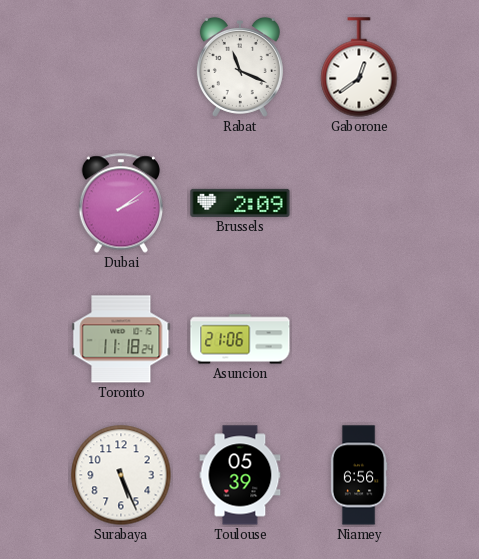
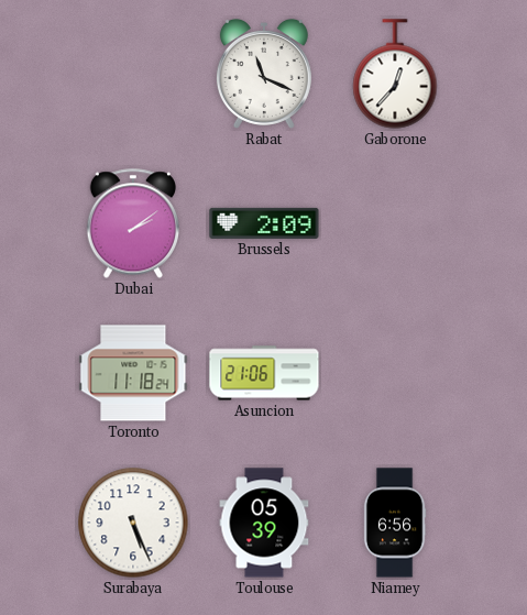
Gaborone: 12:39 -> 12:37 (395, 74)
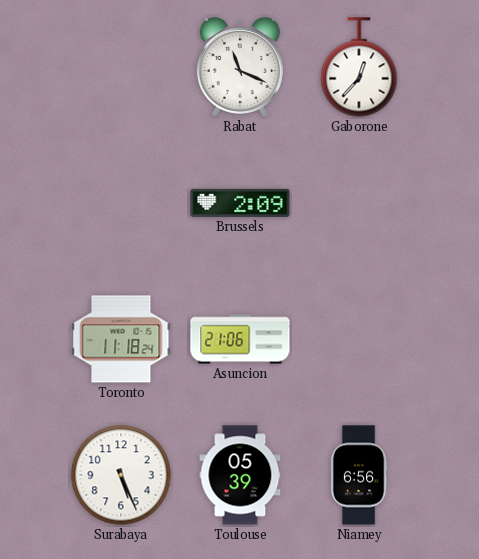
Dubai: 2:09 -> none (132, 223)
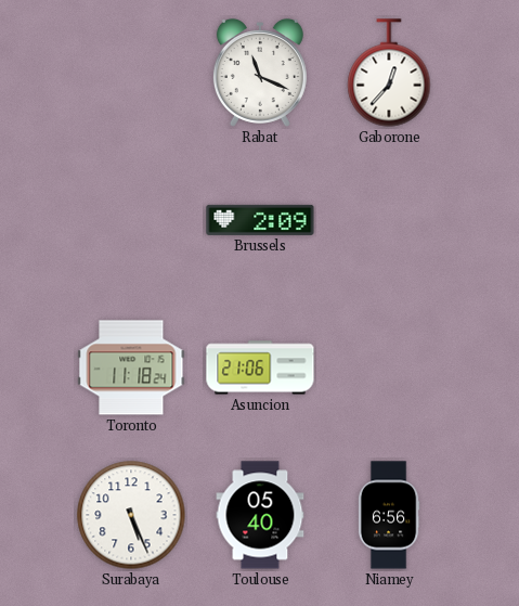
Toulouse: 05:39 -> 05:40 (260, 515)
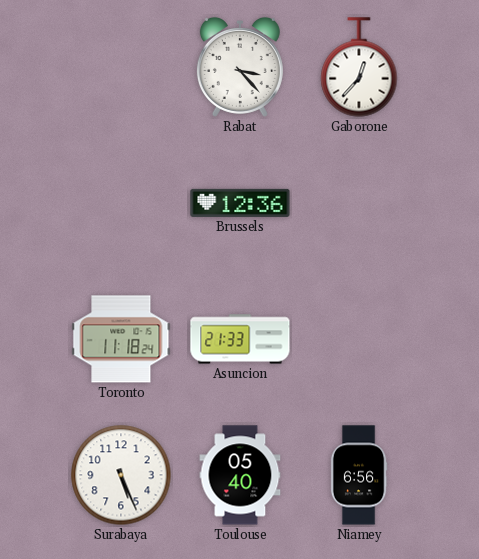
Rabat: 11:19 -> 3:23 (240, 67)
Brussels: 2:09 -> 12:36 (240, 203)
Asuncion: 21:06 -> 21:33 (240, 339)
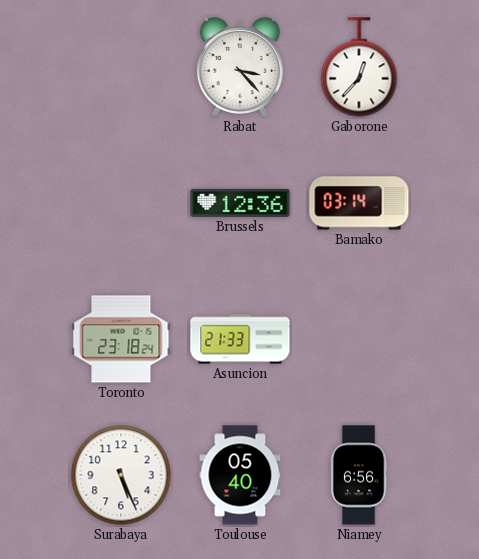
Bamako: none -> 03:14 (359, 203)
Toronto: 11:18 -> 23:18 (121, 339)
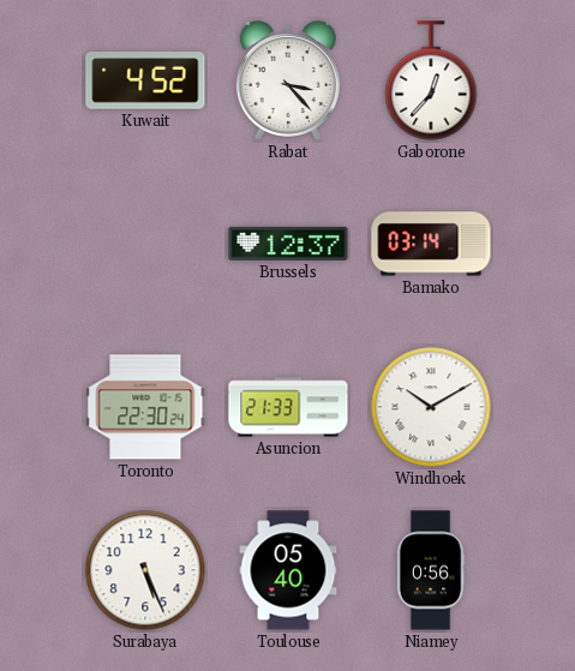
Kuwait: none -> 4:52 (145, 80)
Brussels: 12:36 -> 12:37 (288, 244)
Toronto: 23:18 -> 22:30 (145, 407)
Windhoek: none -> 10:10 (431, 407)
Niamey: 6:56 -> 0:56 (431, 570)
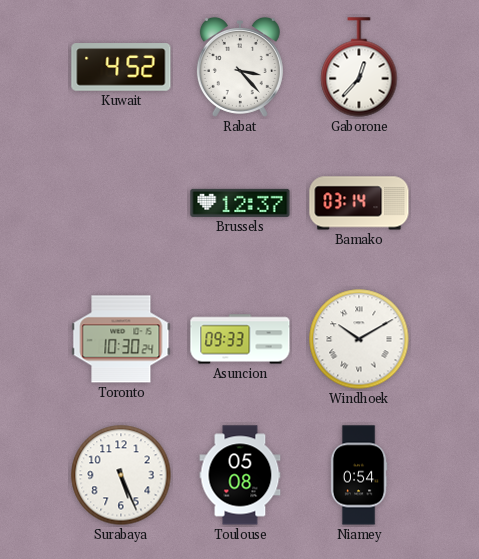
Toronto: 22:30 -> 10:30 (121, 339)
Asuncion: 21:33 -> 09:33 (240, 339)
Toulouse: 05:40 -> 05:08 (240, 475)
Niamey: 0:56 -> 0:54 (359, 475)
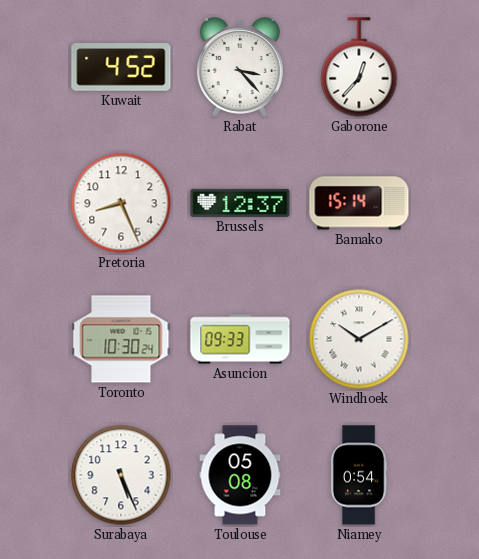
Pretoria: none -> 8:26 (121, 203)
Bamako: 03:14 -> 15:14 (359, 203)
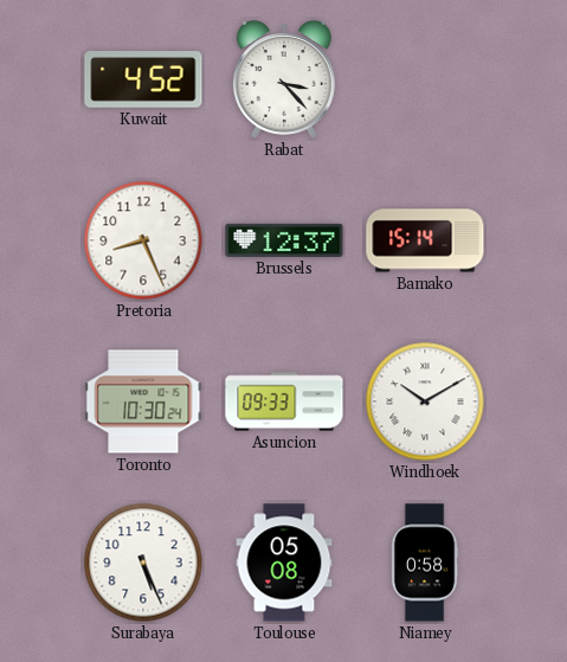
Gaborone: 12:37 -> none (359, 67)
Niamey: 0:54 -> 0:58 (425, 563)
